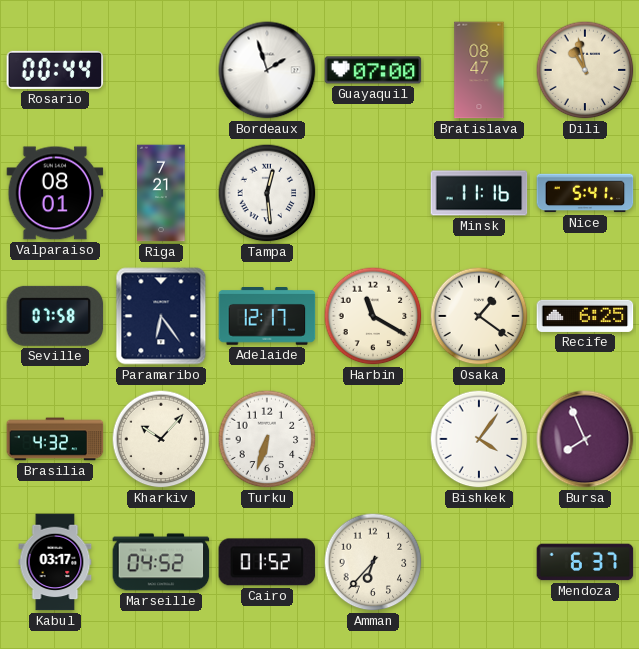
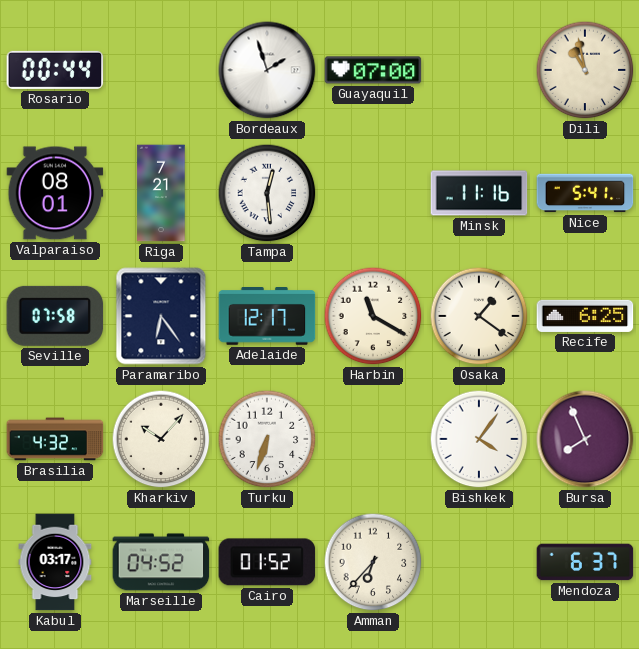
Bratislava: 08:47 -> none (479, 70)
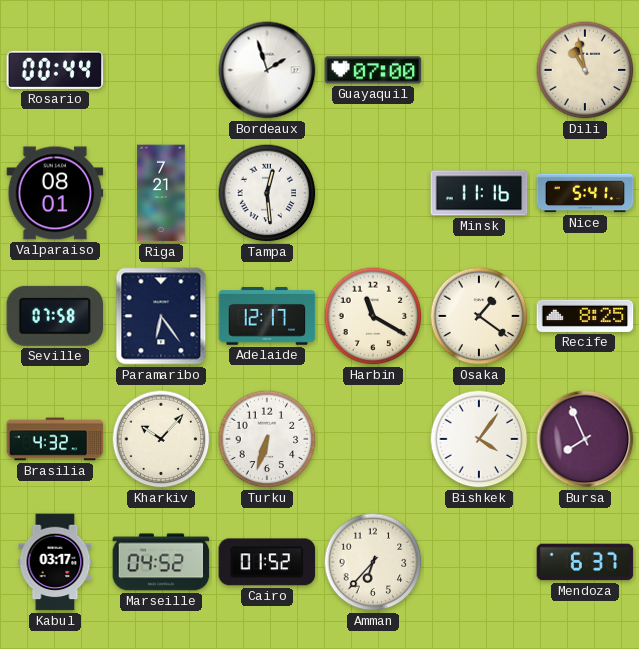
Recife: 6:25 -> 8:25 (585, 316)
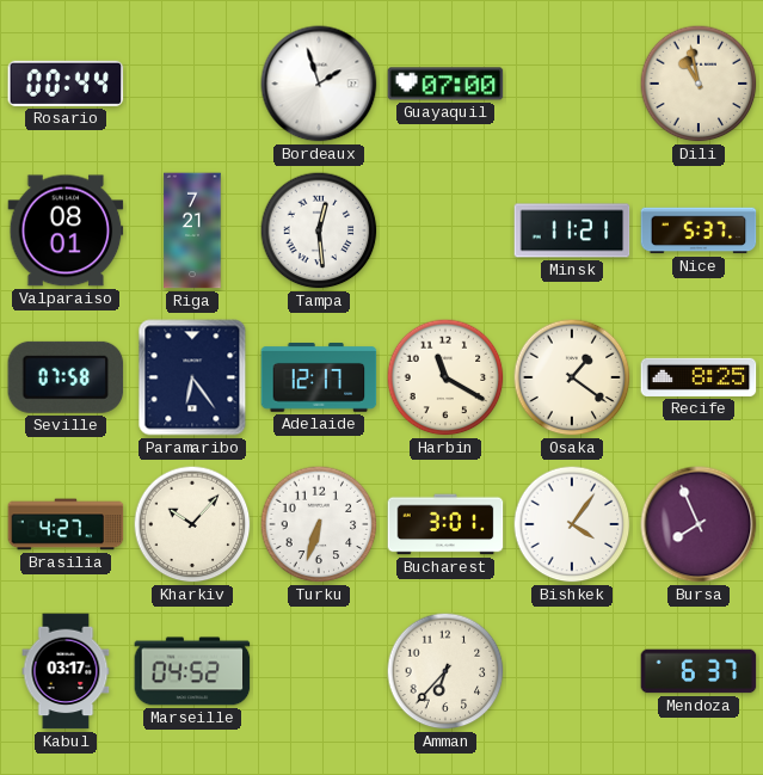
Minsk: 11:16 -> 11:21 (572, 230)
Nice: 5:41 -> 5:37 (699, 230)
Brasilia: 4:32 -> 4:27 (66, 524)
Bucharest: none -> 3:01 (445, 524)
Cairo: 01:52 -> none (267, 562)
